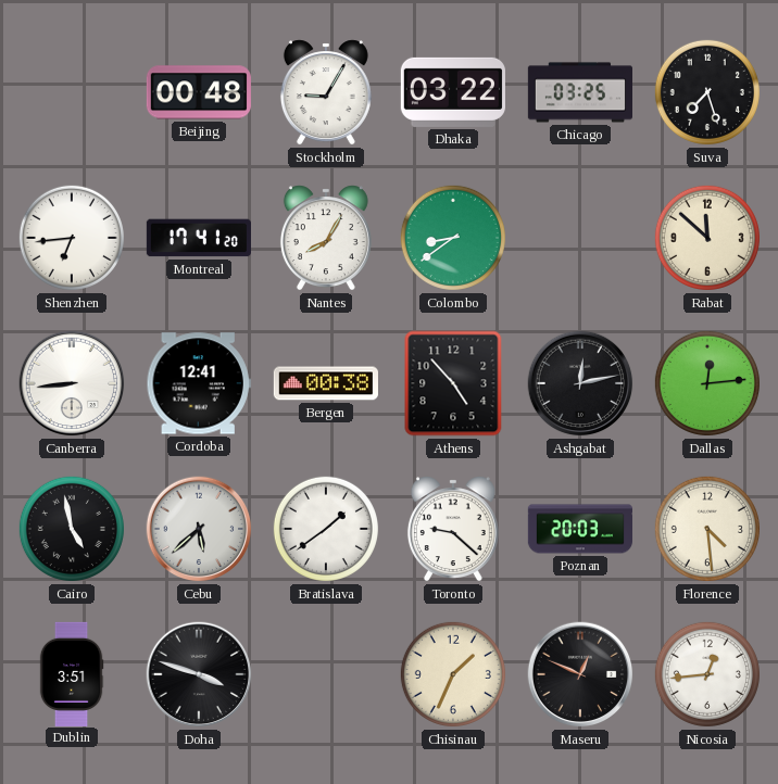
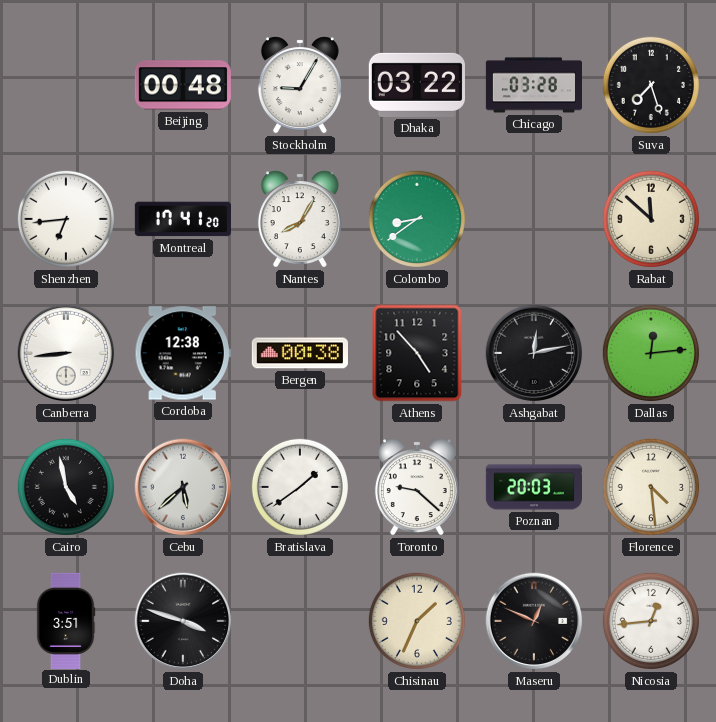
Chicago: 03:25 -> 03:28 (533, 85)
Cordoba: 12:41 -> 12:38 (183, 353)
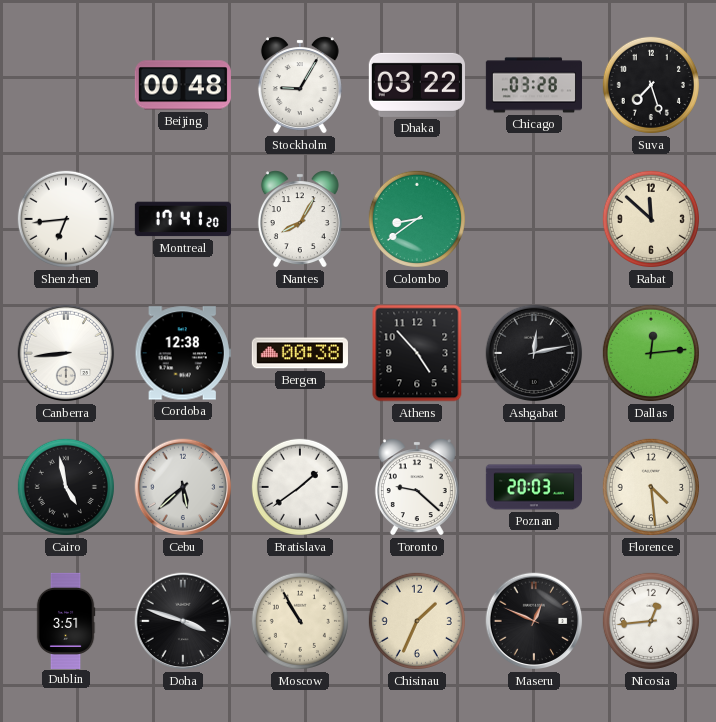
Moscow: none -> 10:55 (300, 621)
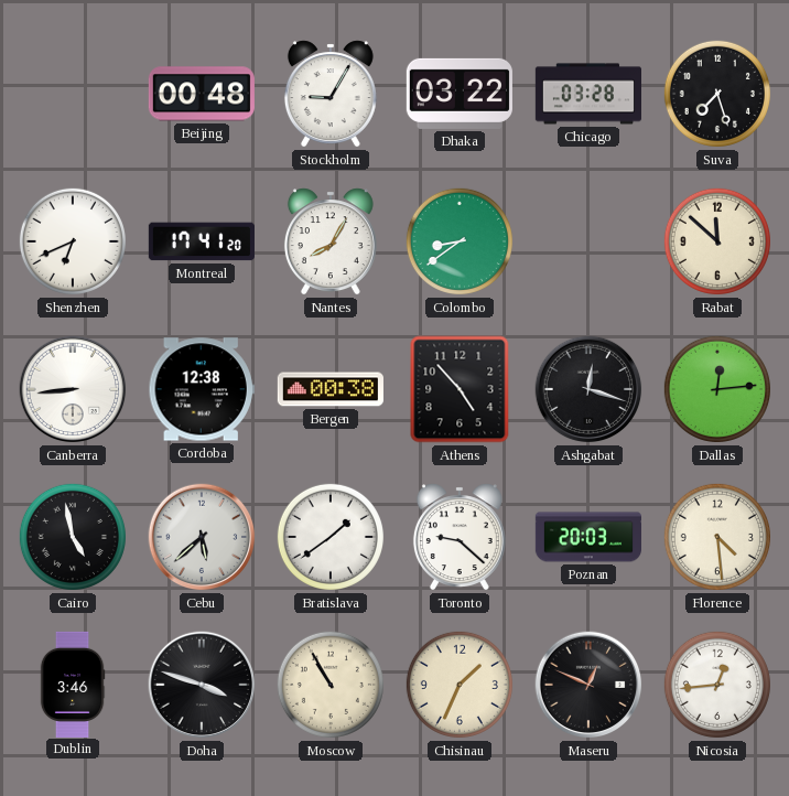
Shenzhen: 6:44 -> 6:41 (73, 241)
Ashgabat: 12:13 -> 12:18 (588, 389)
Dublin: 3:51 -> 3:46 (73, 684)
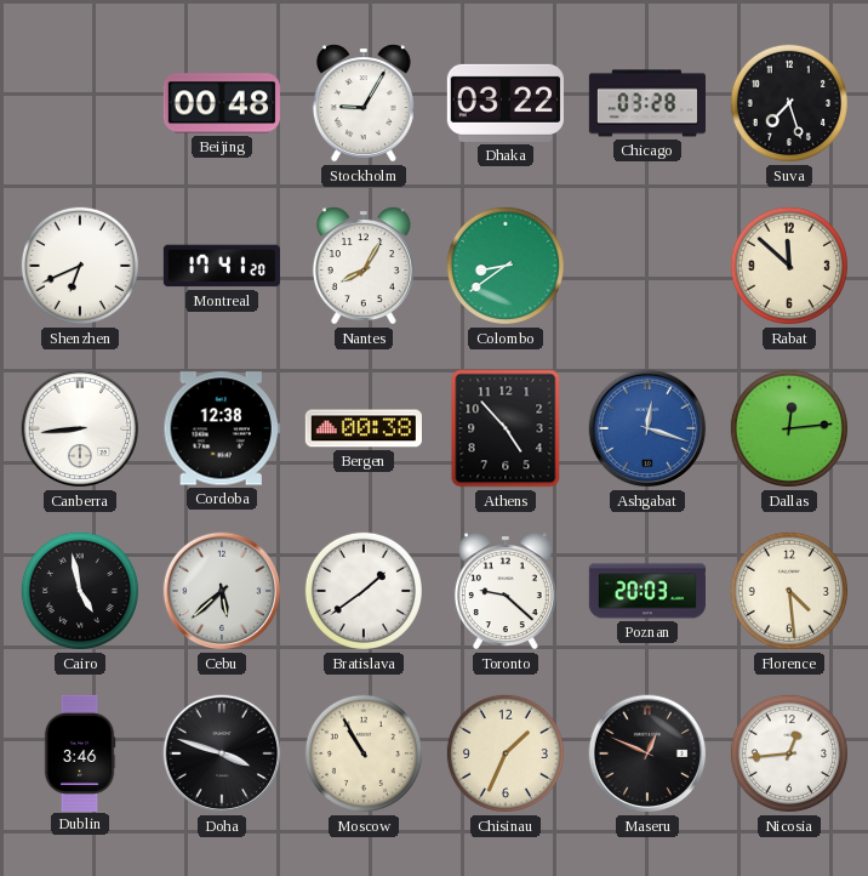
Ashgabat dial: black -> blue (647, 428)
